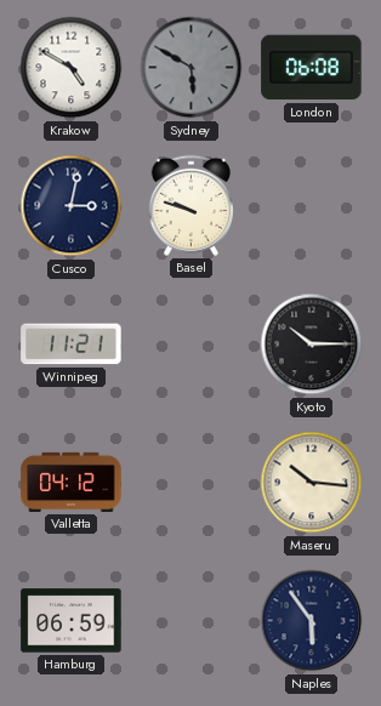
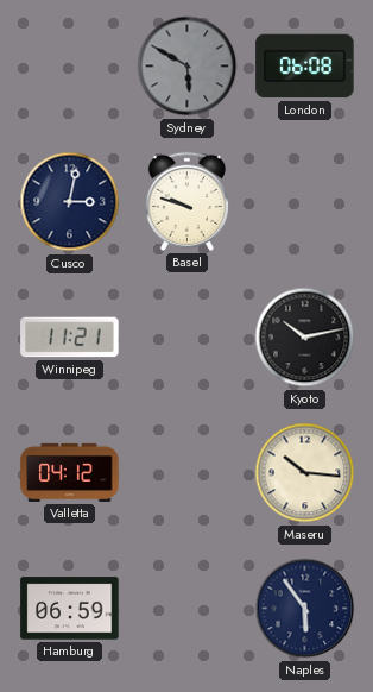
Krakow: 4:50 -> none (72, 68)
Kyoto: 10:15 -> 10:13 (305, 338)
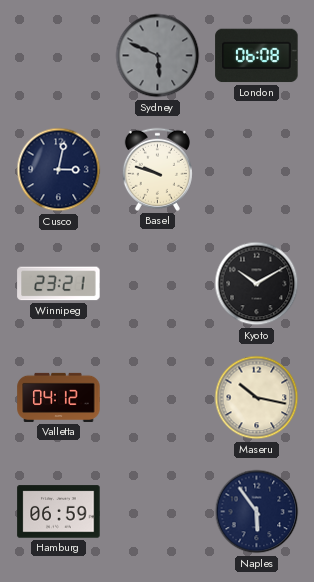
Sydney: 5:50 -> 5:49 (158, 56)
Winnipeg: 11:21 -> 23:21 (59, 284)
Kyoto: 10:13 -> 10:10 (257, 284)
Maseru: 10:16 -> 10:17 (257, 398)
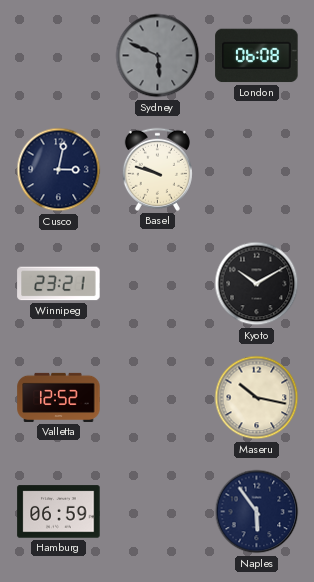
Valletta: 04:12 -> 12:52 (59, 397)
